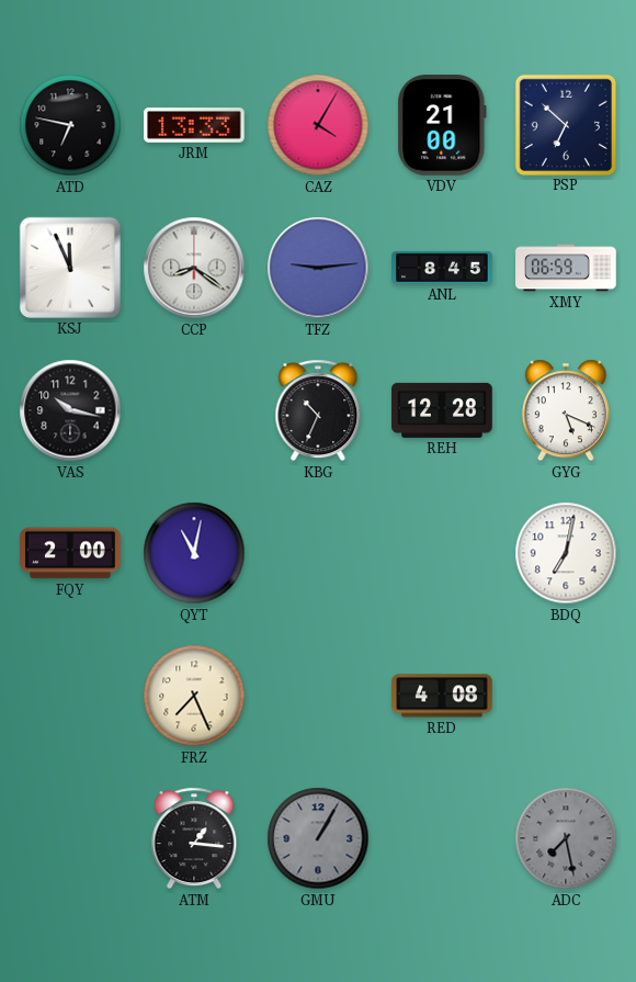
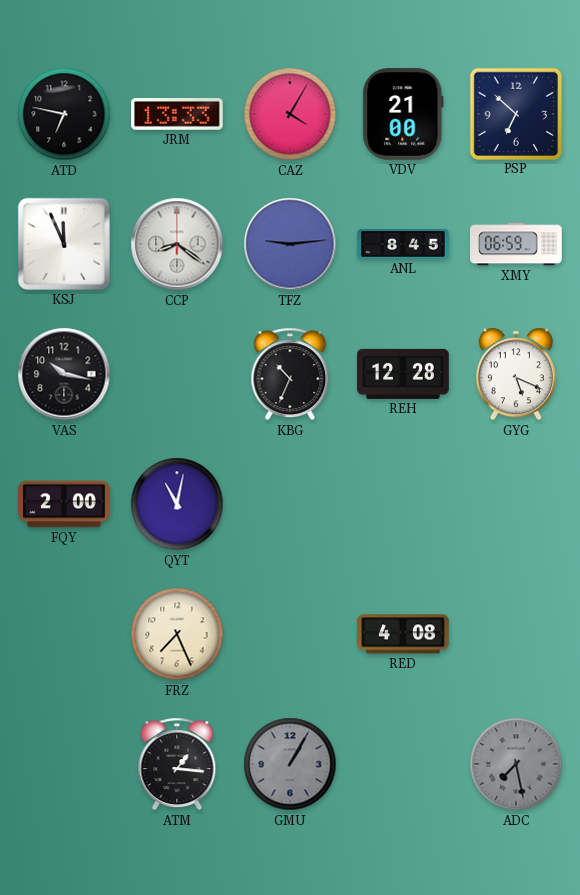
BDQ: 7:02 -> none (566, 553)
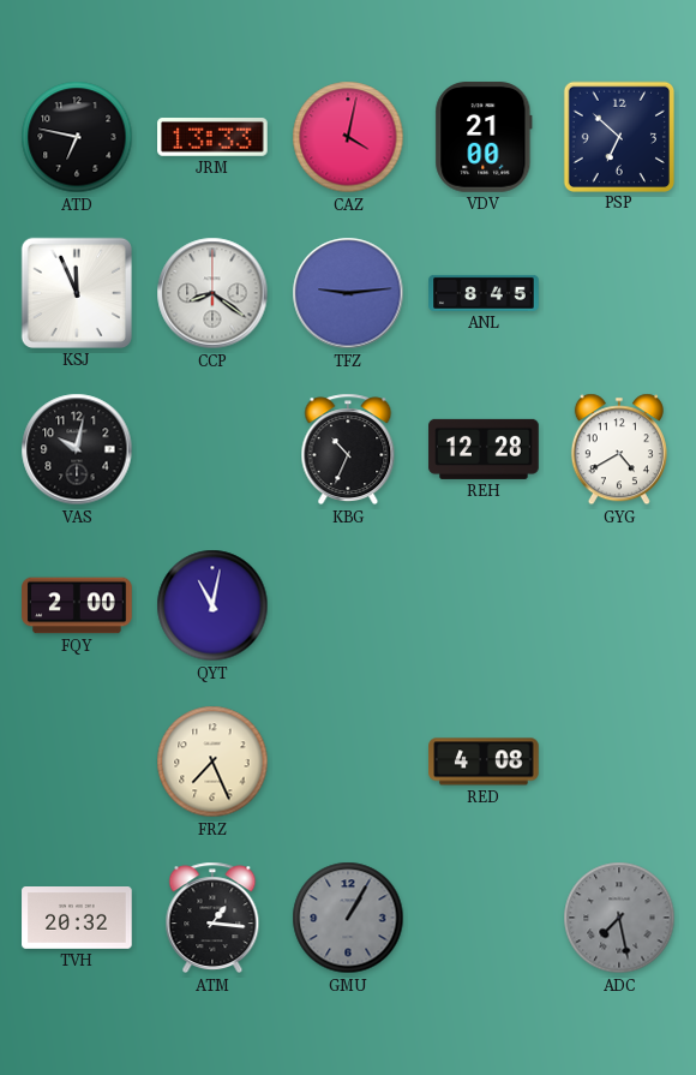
CAZ: 4:05 -> 4:02 (348, 137)
XMY: 06:59 -> none (516, 244)
VAS: 10:17 -> 10:02 (77, 449)
GYG: 5:19 -> 4:40 (619, 449)
TVH: none -> 20:32 (77, 919)
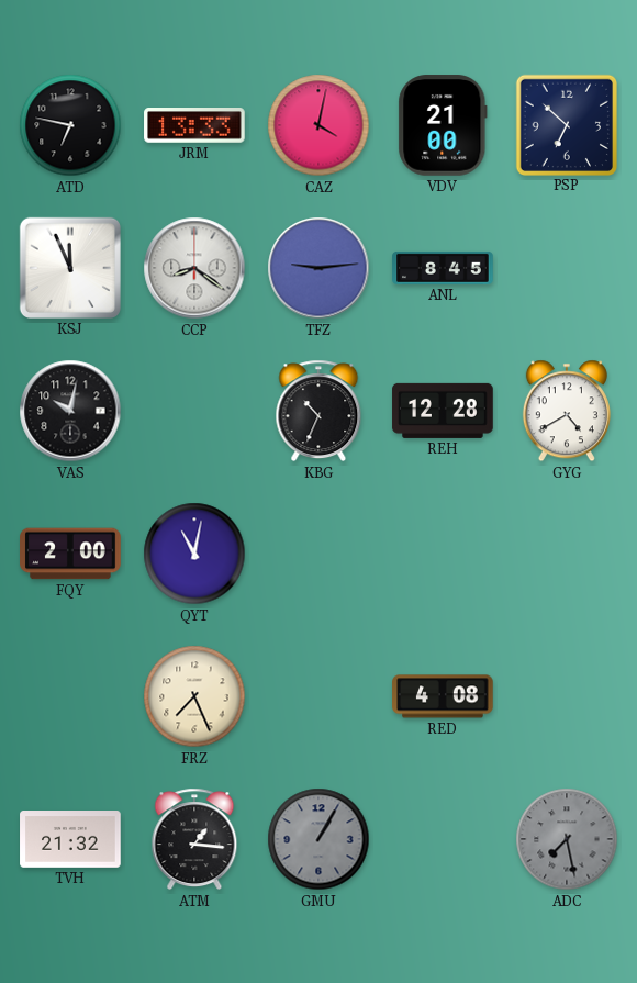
TVH: 20:32 -> 21:32 (70, 840)
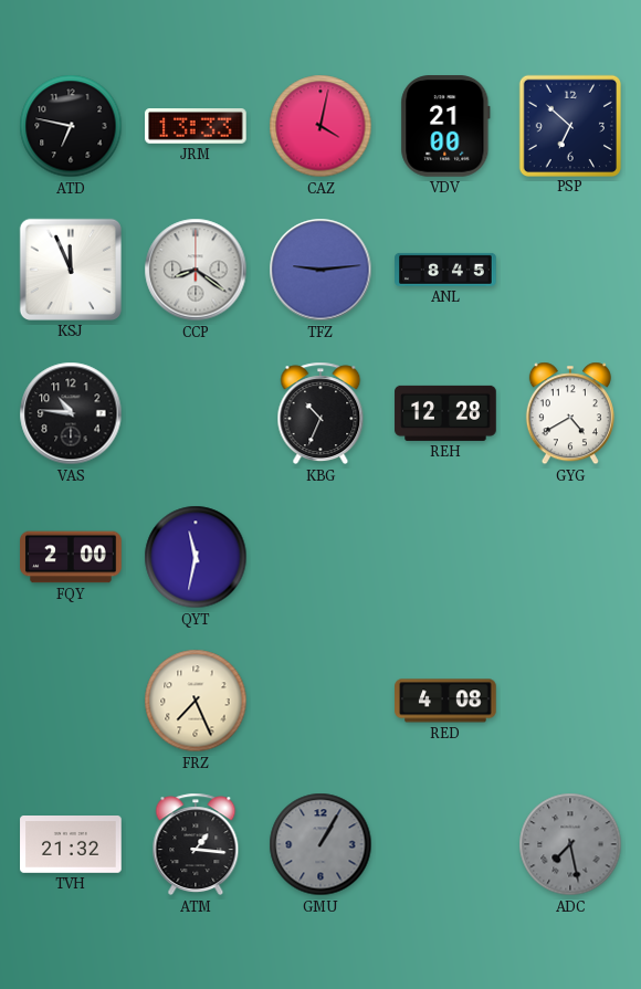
VAS: 10:02 -> 10:46 (71, 413)
QYT: 11:02 -> 11:32 (196, 557)
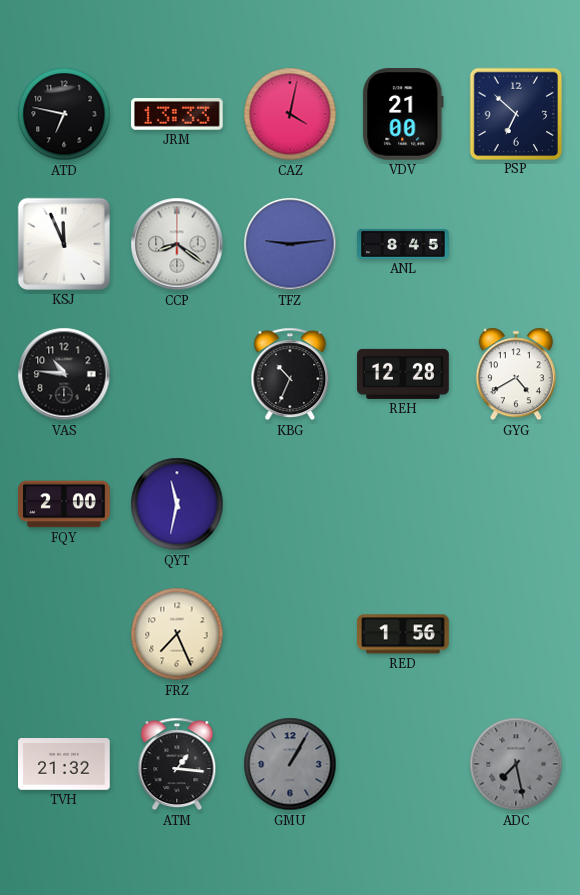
RED: 4:08 -> 1:56 (403, 634)
